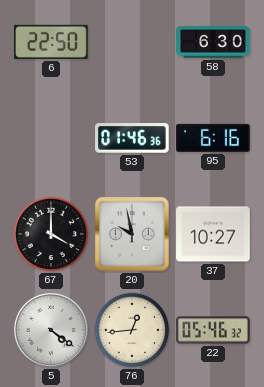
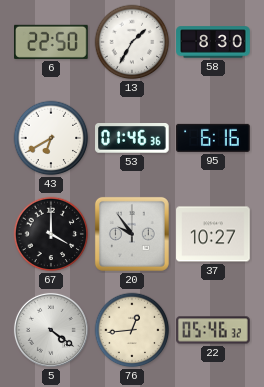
13: none -> 1:35 (132, 42)
58: 6:30 -> 8:30 (213, 42)
43: none -> 6:40 (51, 138)
20: 9:58 -> 9:54 (132, 234)
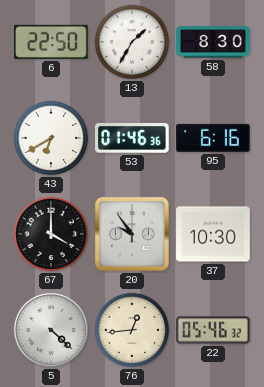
37: 10:27 -> 10:30 (213, 234)
5: 4:21 -> 4:22 (51, 330)
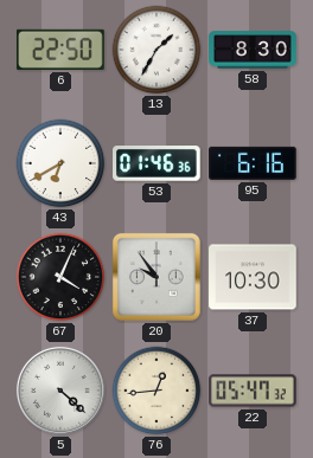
67: 4:00 -> 4:04 (60, 277)
22: 05:46 -> 05:47 (253, 391)
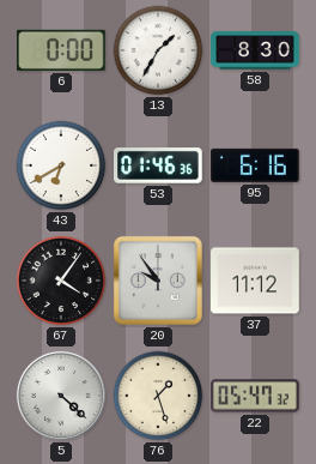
6: 22:50 -> 0:00 (61, 50)
67: 4:04 -> 4:06 (61, 281)
37: 10:30 -> 11:12 (255, 281)
76: 12:44 -> 1:27 (158, 396)
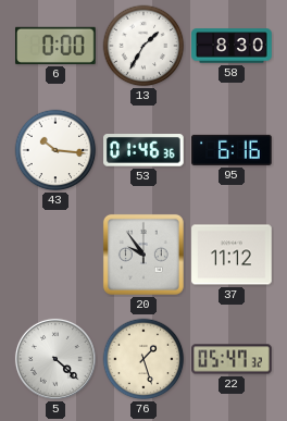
43: 6:40 -> 10:16 (55, 150)
67: 4:06 -> none (61, 281)
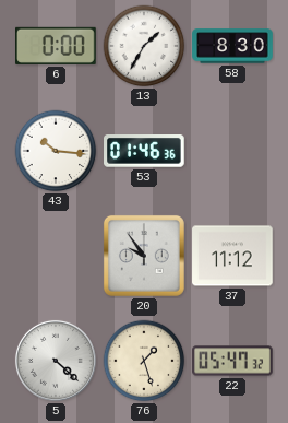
95: 6:16 -> none (232, 150)
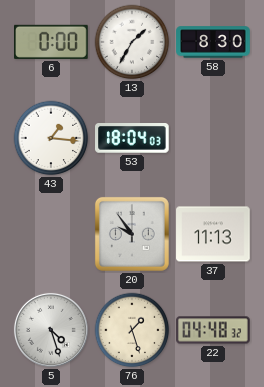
43: 10:16 -> 1:16 (51, 138)
53: 01:46 -> 18:04 (133, 139)
37: 11:12 -> 11:13 (213, 234)
5: 4:22 -> 4:27 (51, 330)
22: 05:47 -> 04:48 (213, 330)
